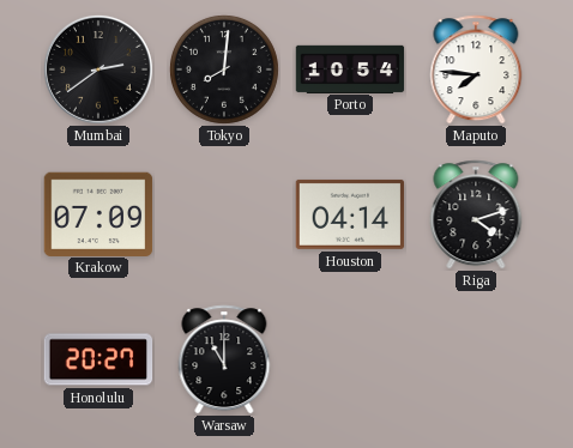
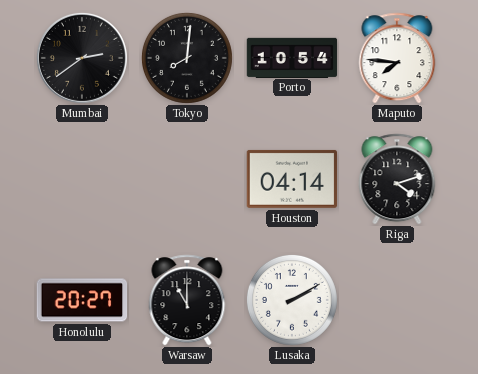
Krakow: 07:09 -> none (98, 213)
Lusaka: none -> 2:10 (292, 300)
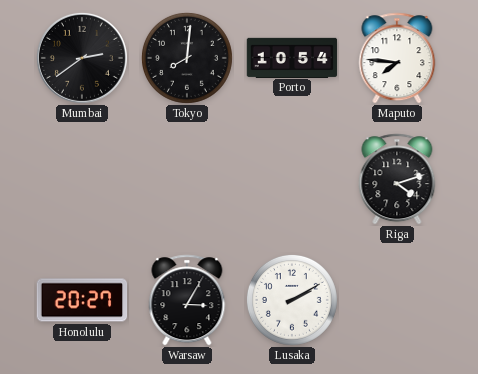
Houston: 04:14 -> none (292, 179)
Warsaw: 11:00 -> 3:05 (187, 300)
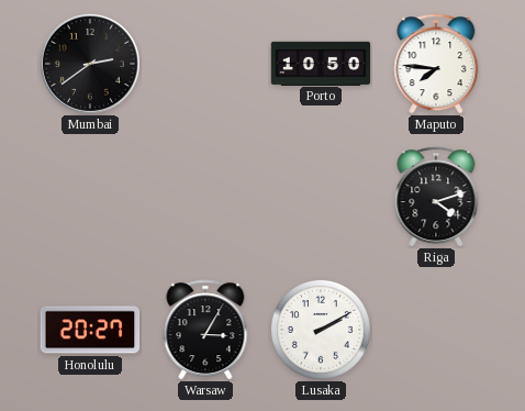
Tokyo: 8:01 -> none (187, 58)
Porto: 10:54 -> 10:50 (321, 63)
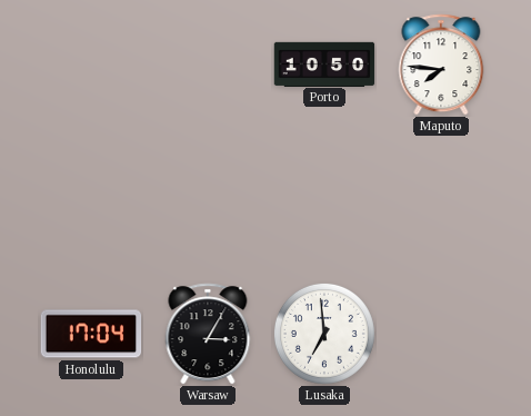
Mumbai: 2:39 -> none (90, 64)
Riga: 4:12 -> none (436, 197)
Honolulu: 20:27 -> 17:04 (91, 334)
Lusaka: 2:10 -> 6:59 (324, 334)
